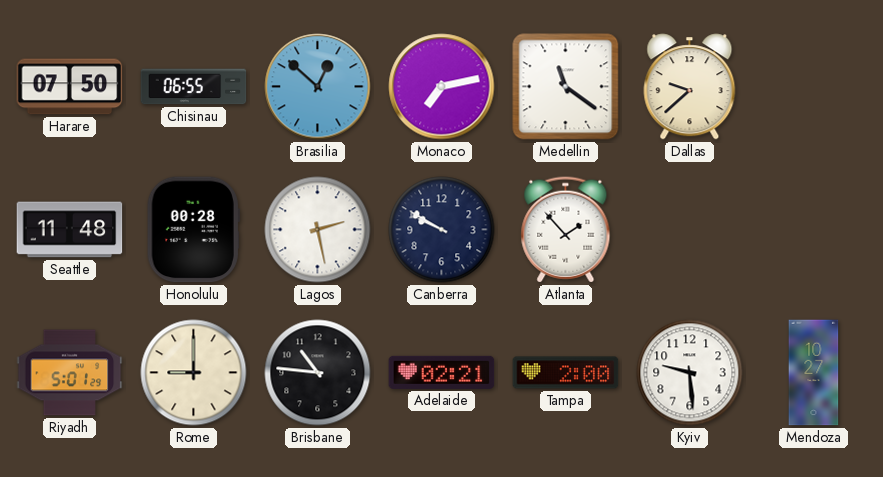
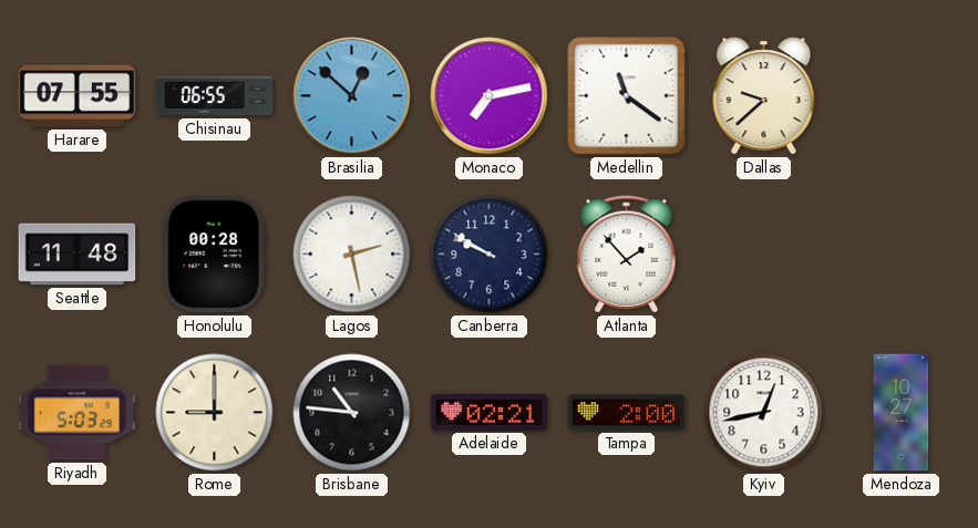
Harare: 07:50 -> 07:55 (78, 96)
Riyadh: 5:01 -> 5:03 (78, 413)
Kyiv: 9:29 -> 12:43 (764, 413)
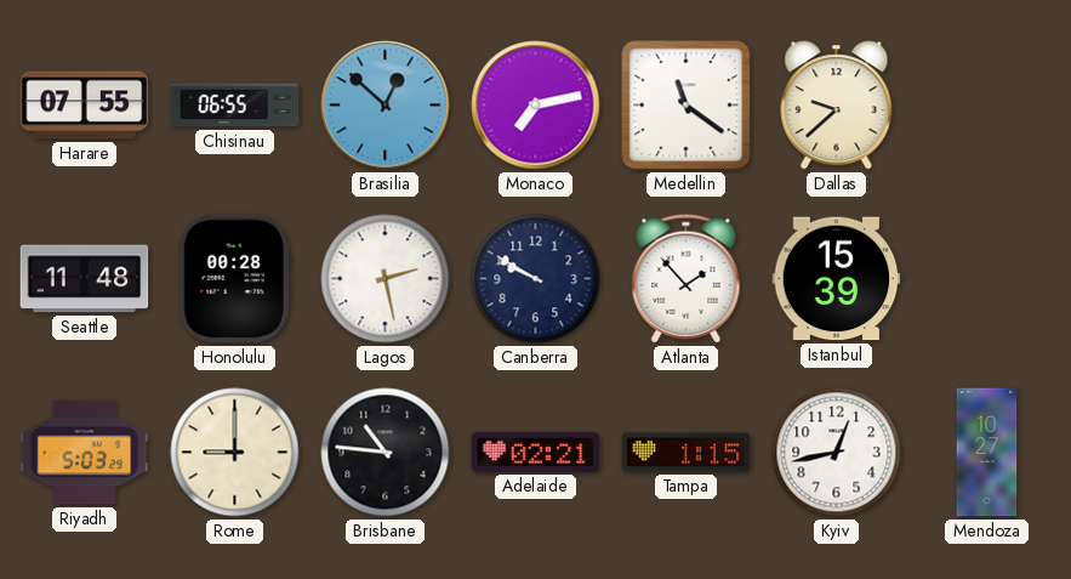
Istanbul: none -> 15:39 (837, 279)
Tampa: 2:00 -> 1:15 (687, 453)
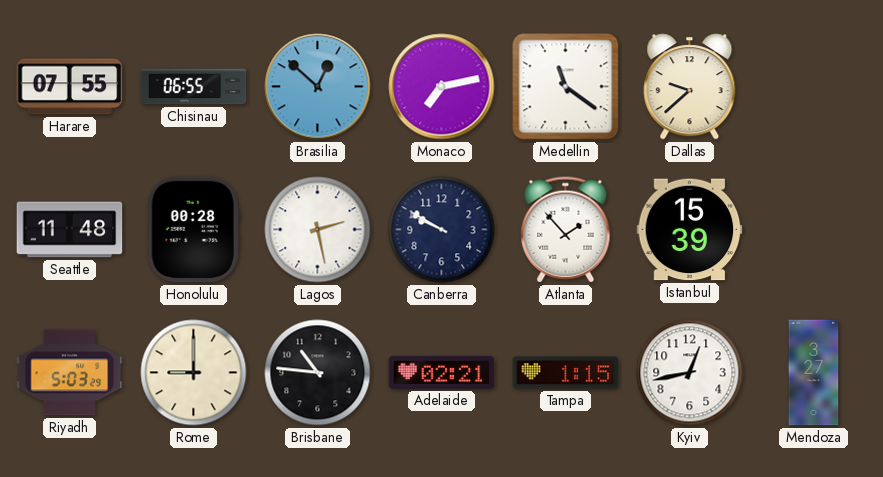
Mendoza: 10:27 -> 3:27 (814, 373)
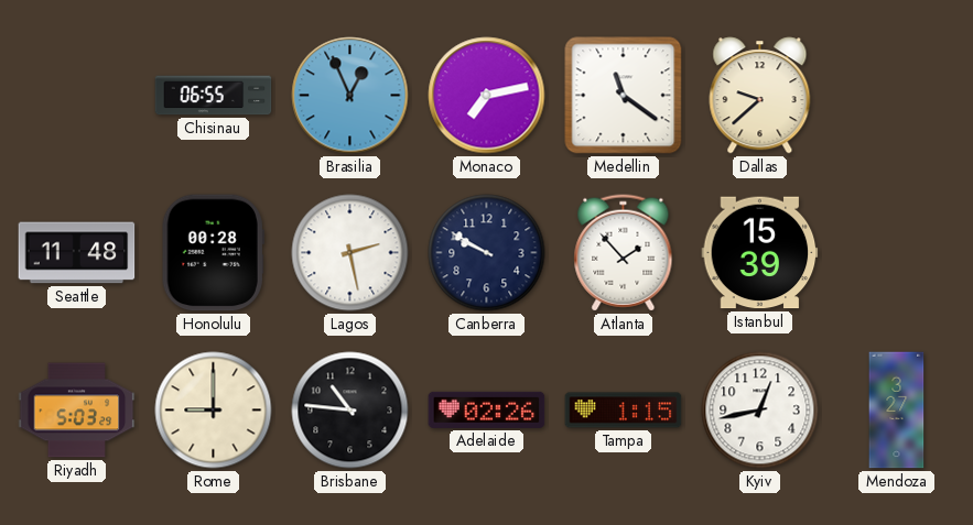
Harare: 07:55 -> none (70, 87)
Brasilia: 12:52 -> 12:56 (350, 96)
Adelaide: 02:21 -> 02:26 (487, 409)
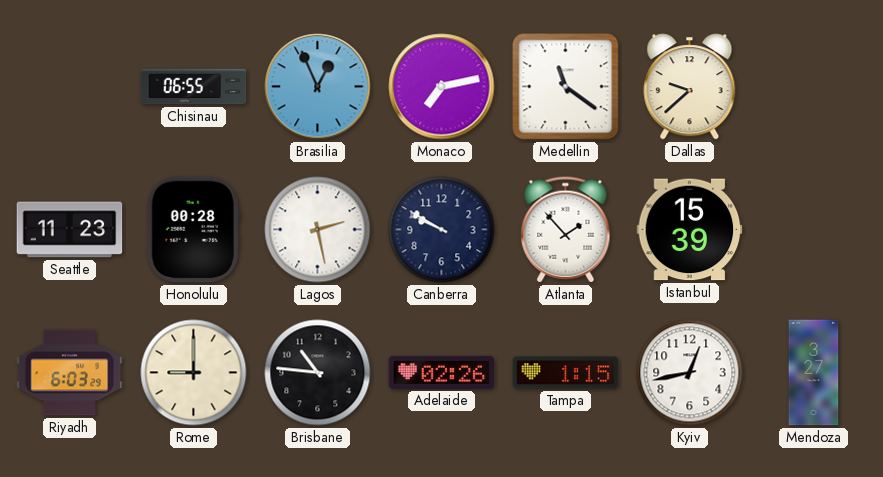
Seattle: 11:48 -> 11:23 (70, 230)
Riyadh: 5:03 -> 6:03 (70, 373)
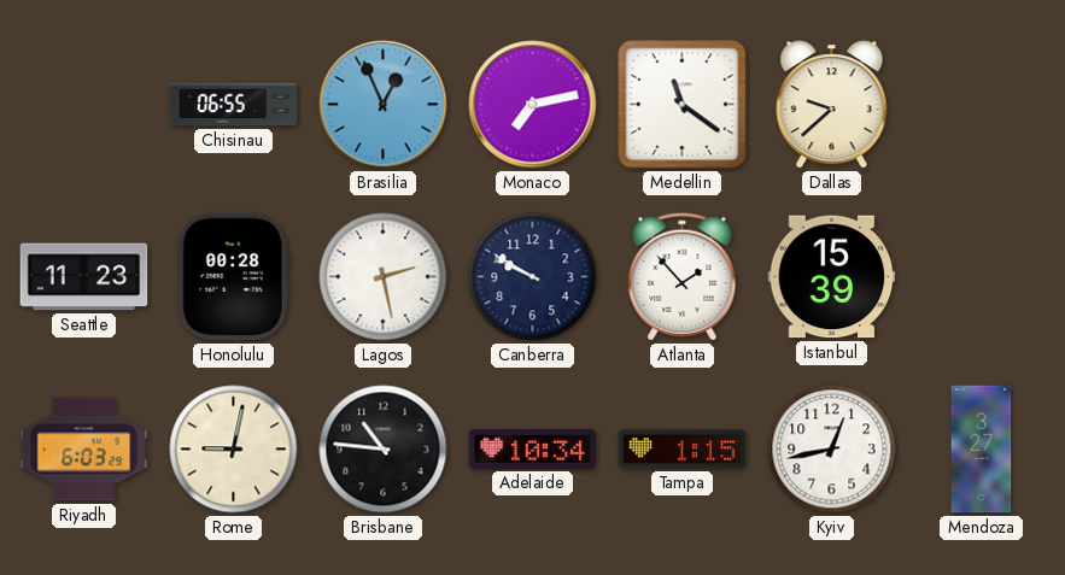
Rome: 9:00 -> 9:02 (234, 450)
Adelaide: 02:26 -> 10:34 (533, 448)
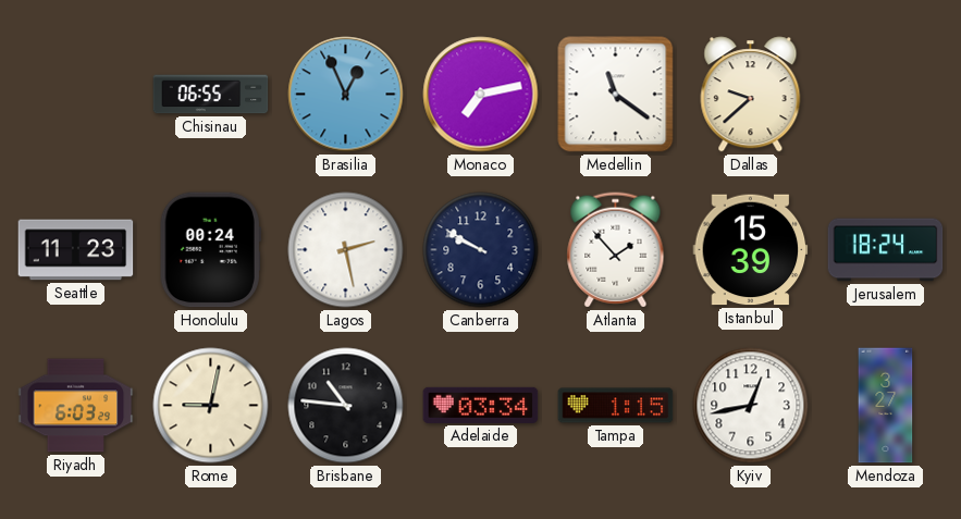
Honolulu: 00:28 -> 00:24 (210, 250)
Jerusalem: none -> 18:24 (886, 250)
Adelaide: 10:34 -> 03:34 (481, 405)
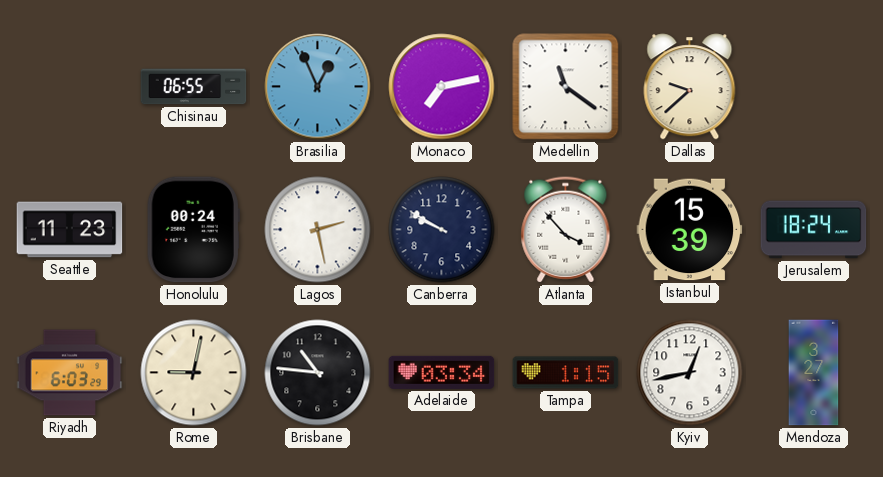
Atlanta: 1:53 -> 3:53 (566, 230)
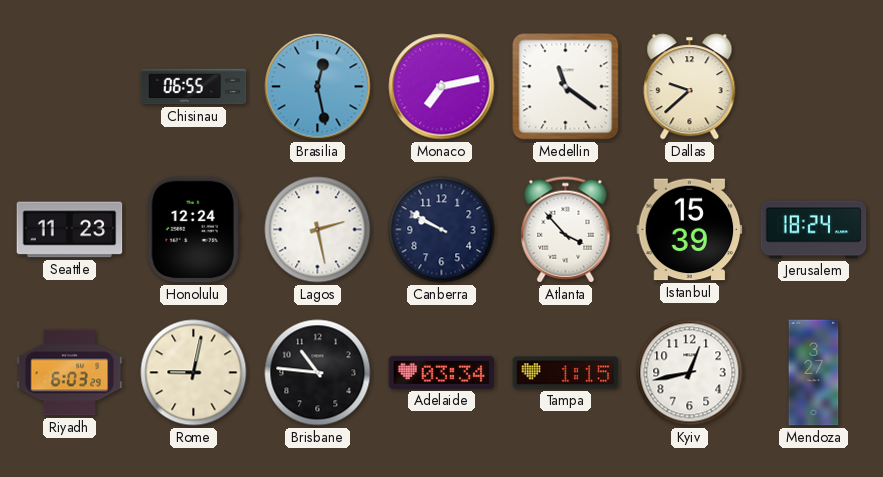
Brasilia: 12:56 -> 12:28 (318, 87)
Honolulu: 00:24 -> 12:24 (193, 230)
